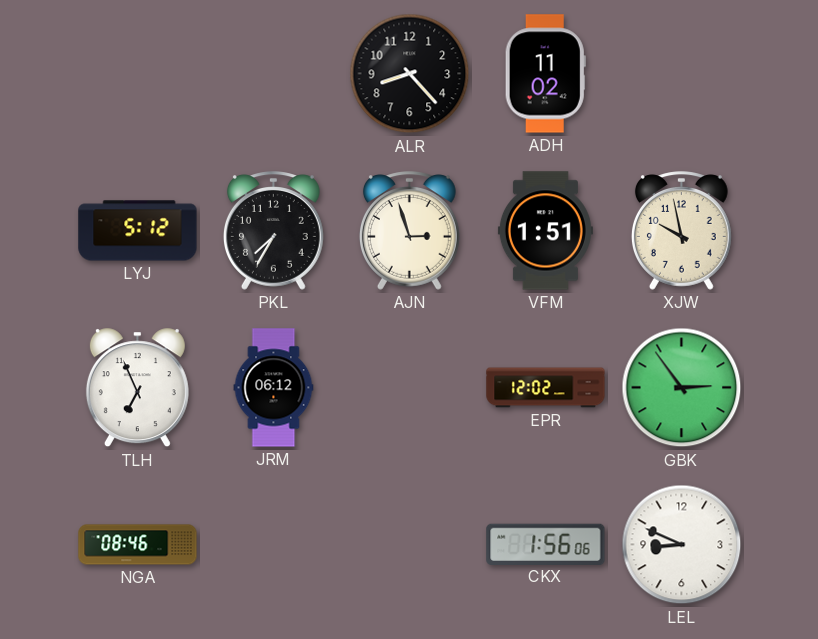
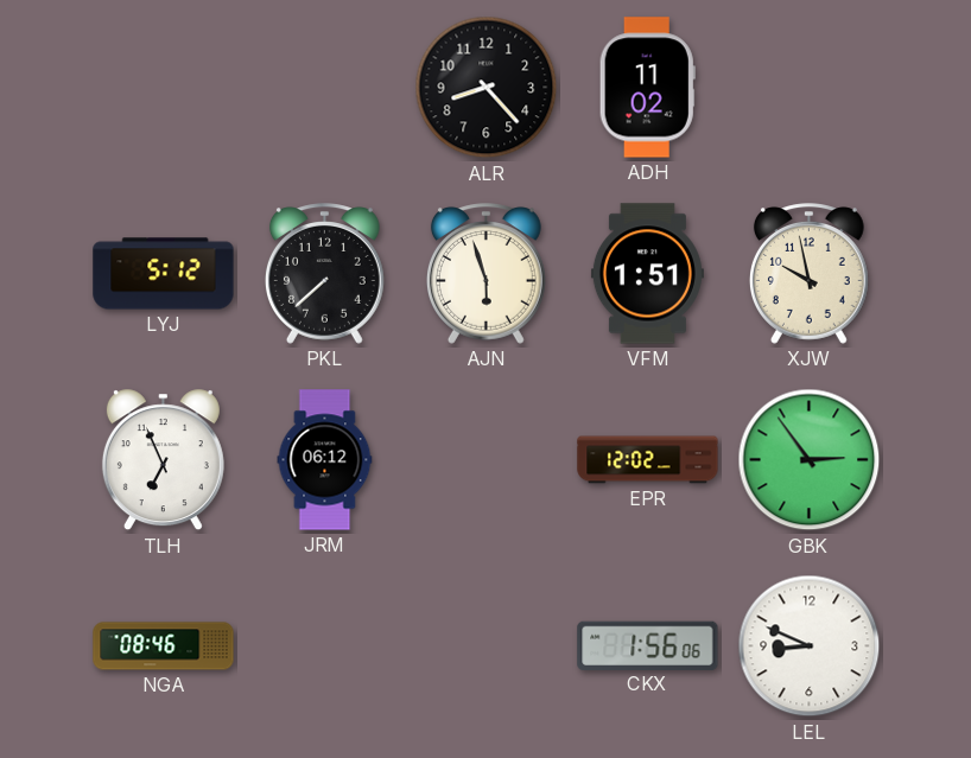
PKL: 7:35 -> 7:38 (324, 274)
AJN: 2:57 -> 5:57 (485, 274)
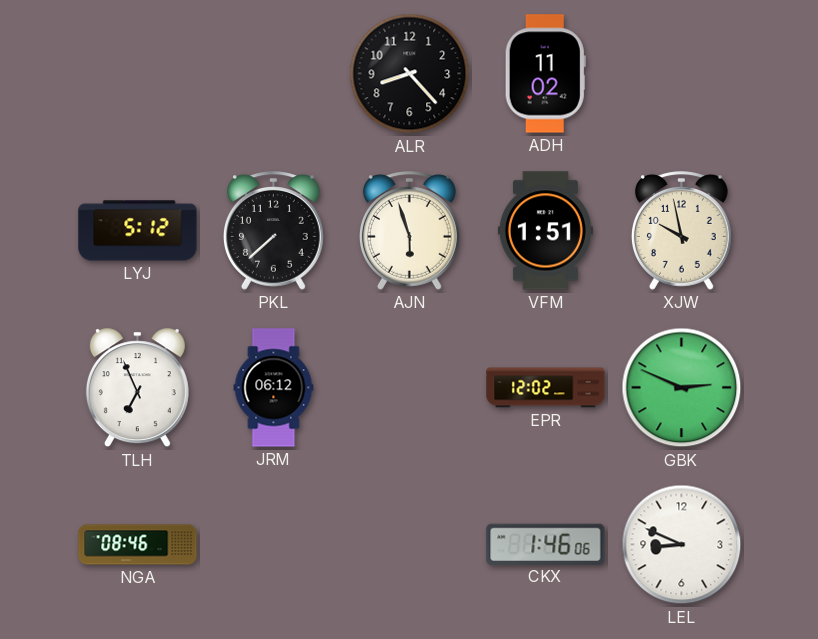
GBK: 2:54 -> 2:49 (682, 388)
CKX: 1:56 -> 1:46 (546, 544)
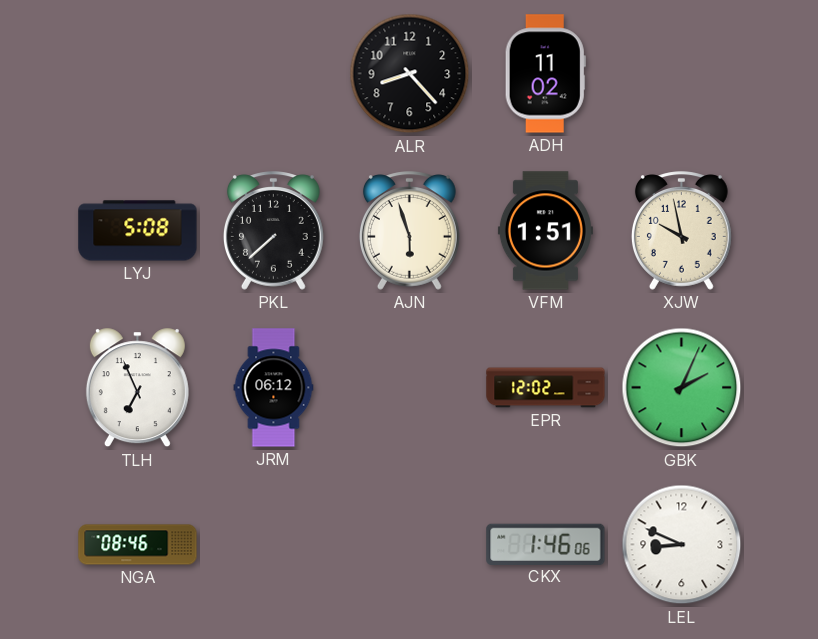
LYJ: 5:12 -> 5:08 (138, 231)
GBK: 2:49 -> 2:04 (682, 388)
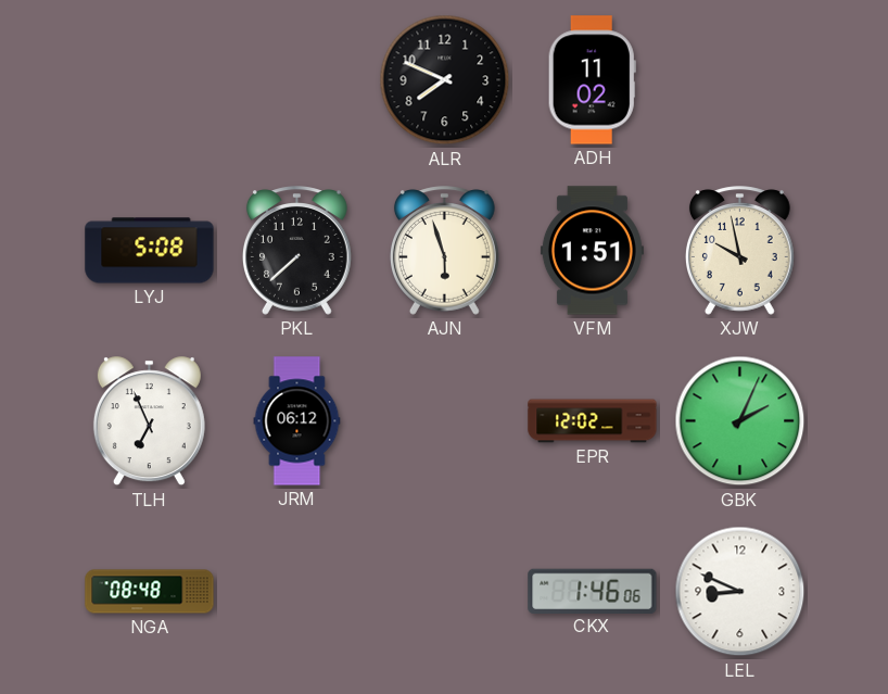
ALR: 8:23 -> 7:49 (445, 80)
NGA: 08:46 -> 08:48 (150, 592)
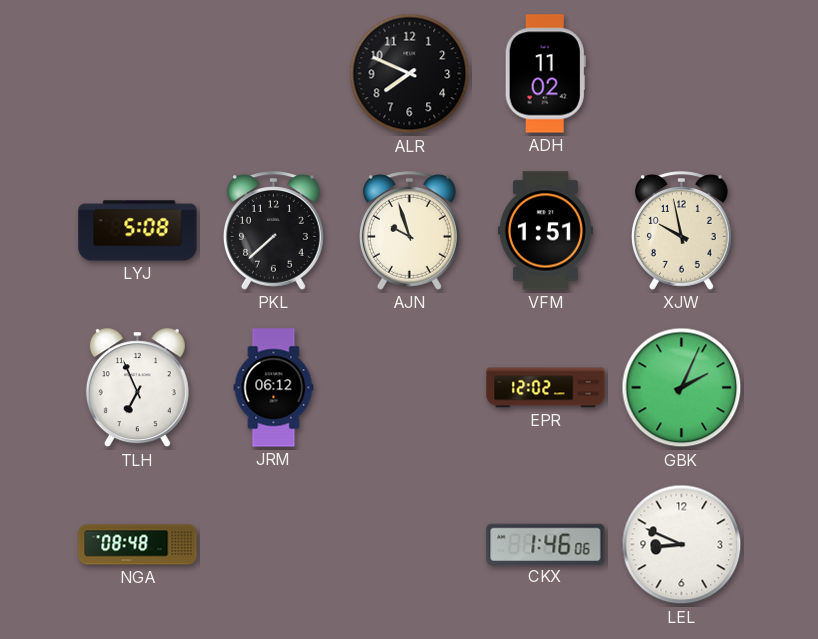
AJN: 5:57 -> 9:57 (409, 231)
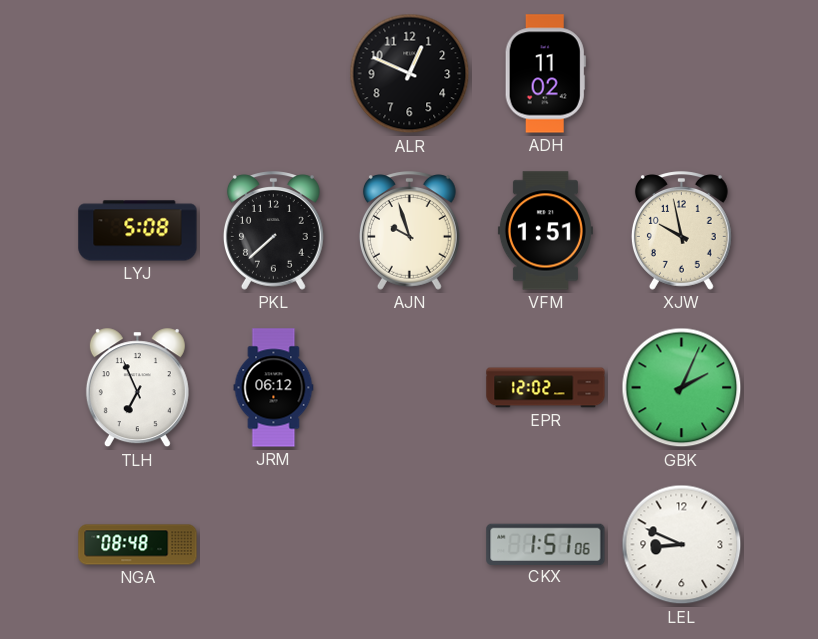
ALR: 7:49 -> 12:49 (410, 74)
CKX: 1:46 -> 1:51 (546, 544)
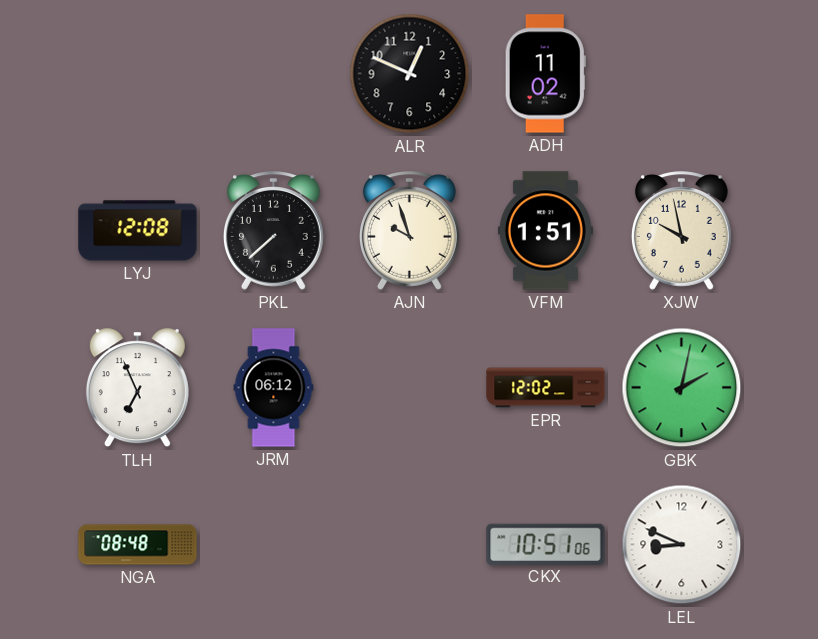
LYJ: 5:08 -> 12:08 (138, 231)
GBK: 2:04 -> 2:02 (682, 388)
CKX: 1:51 -> 10:51 (546, 544)
